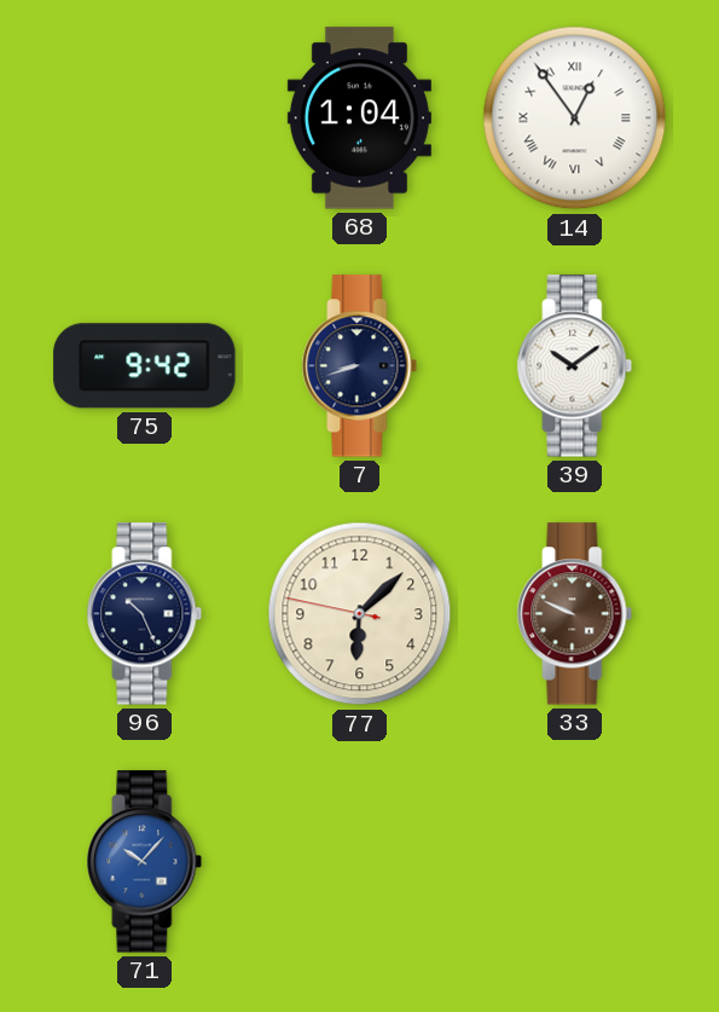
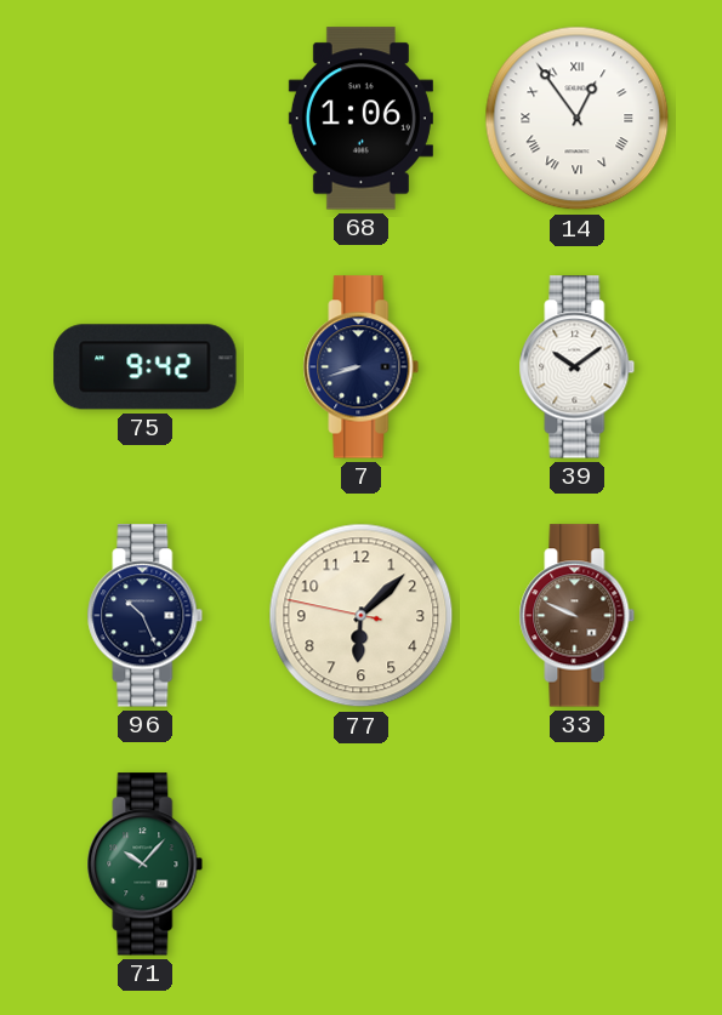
68: 1:04 -> 1:06 (360, 119)
71 dial: blue -> green (146, 865)
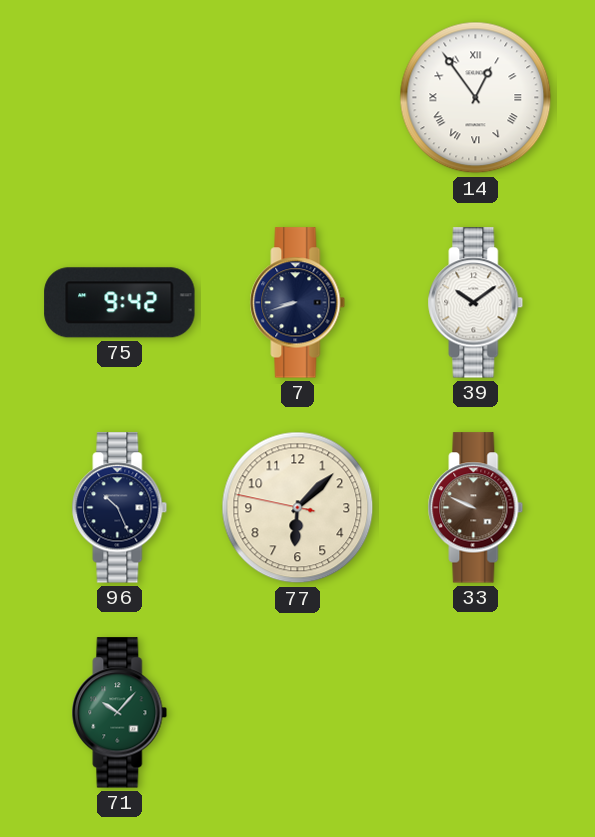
68: 1:06 -> none (360, 119)
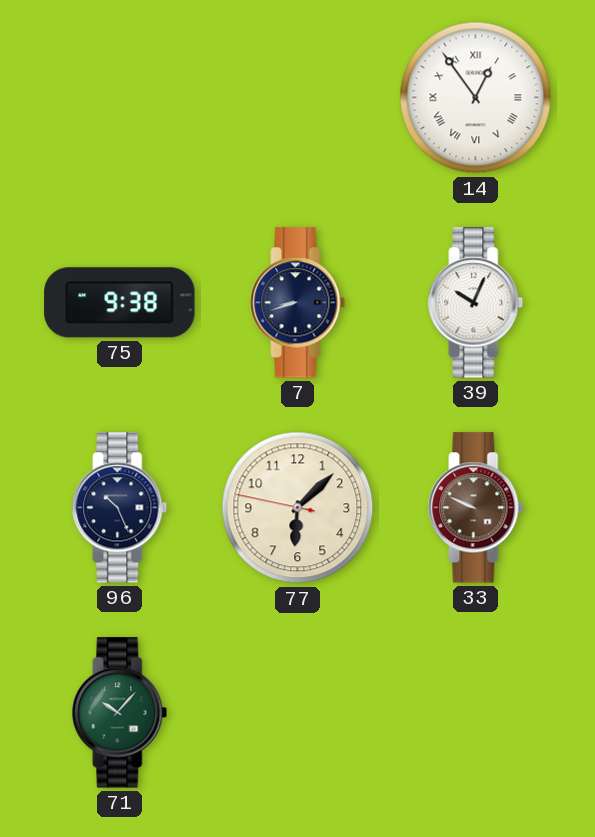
75: 9:42 -> 9:38 (120, 303)
39: 10:09 -> 10:04 (476, 303)
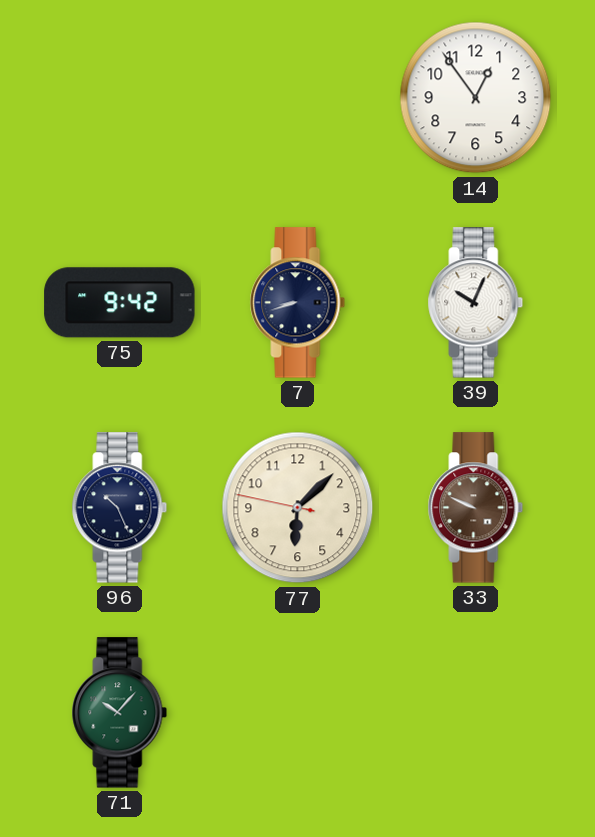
14 numerals: Roman -> Arabic (476, 98)
75: 9:38 -> 9:42 (120, 303)
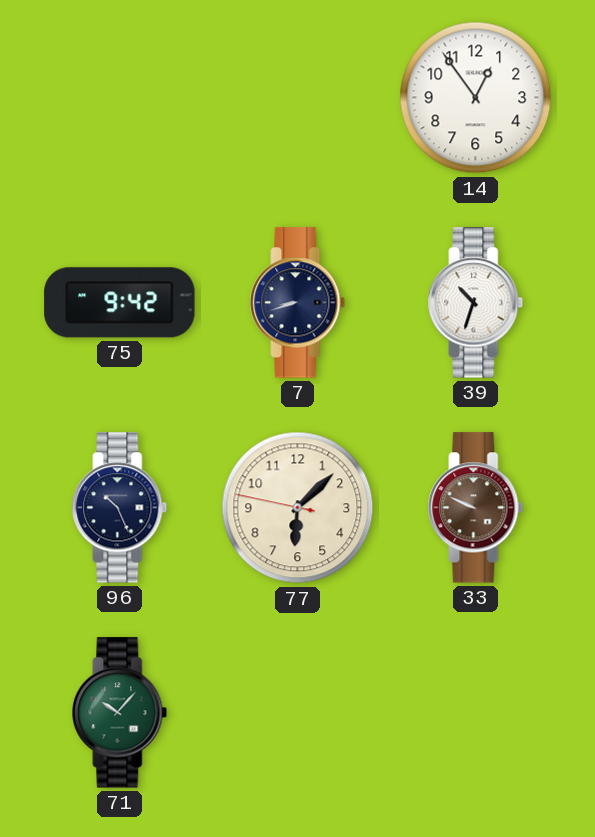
39: 10:04 -> 10:33 (476, 303)
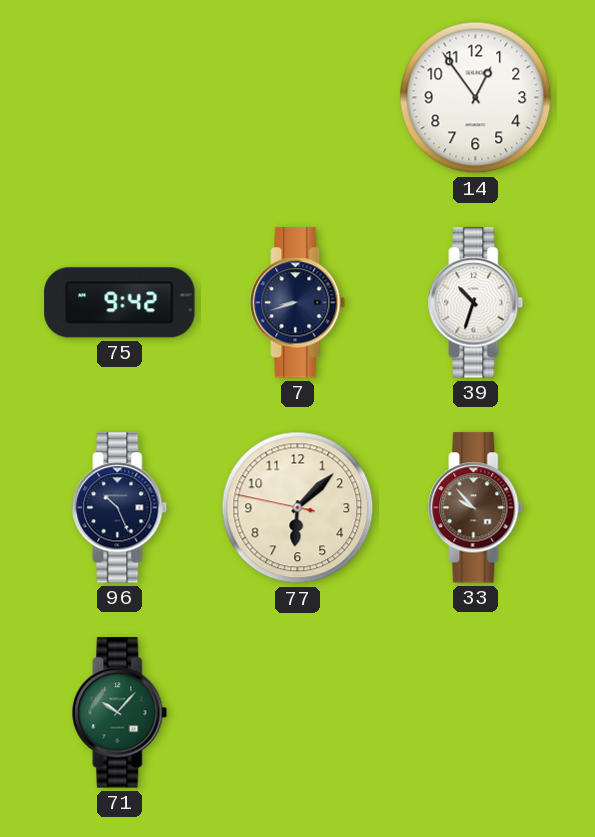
33: 9:49 -> 9:53 (476, 508)
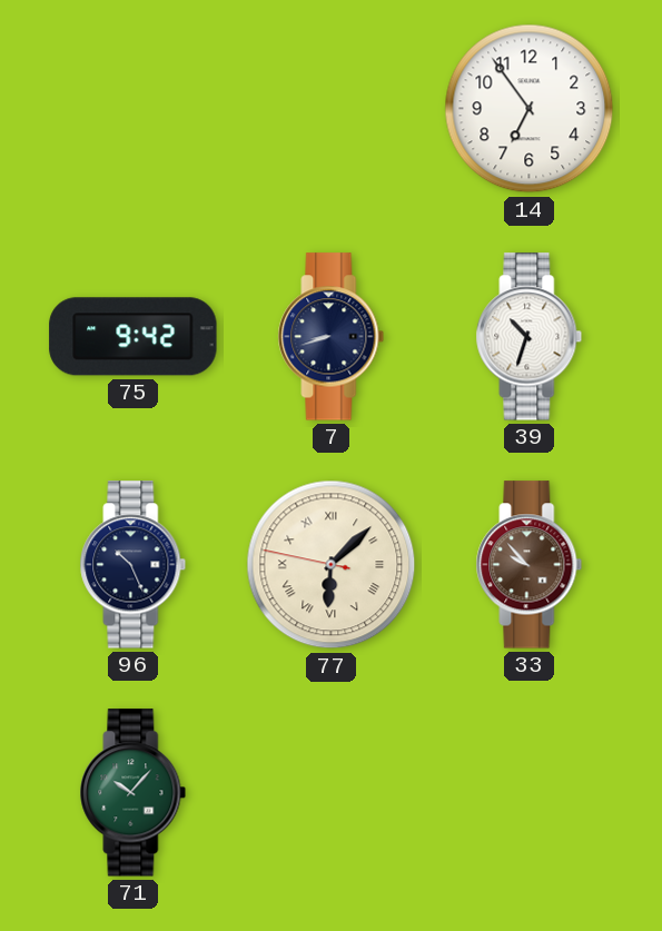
14: 12:54 -> 6:54 (530, 109)
77 numerals: Arabic -> Roman (332, 565)
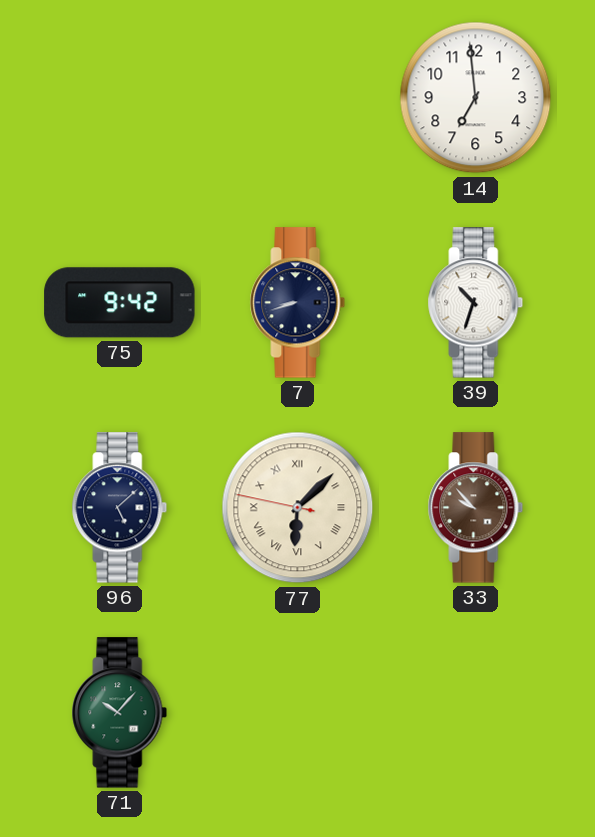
14: 6:54 -> 6:59 (476, 98)
96: 10:26 -> 5:08 (120, 508)
